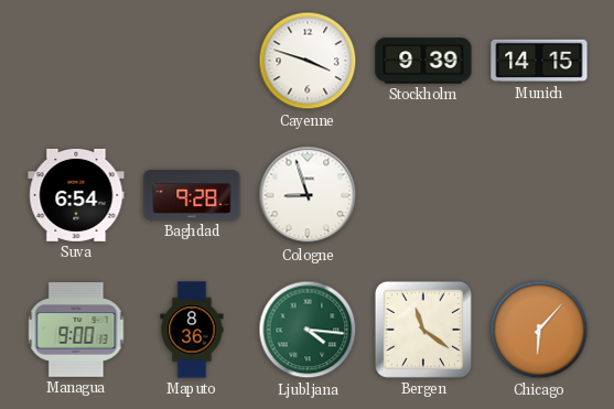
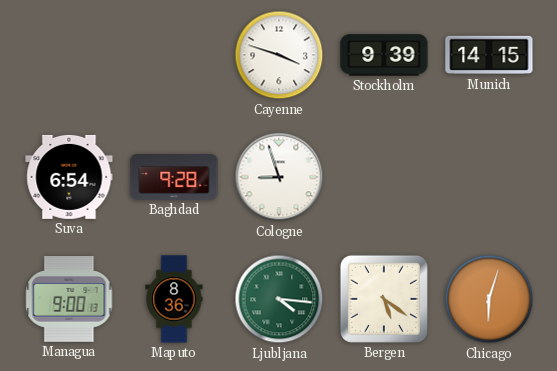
Bergen: 11:21 -> 5:21 (384, 299)
Chicago: 6:07 -> 6:03 (489, 299)
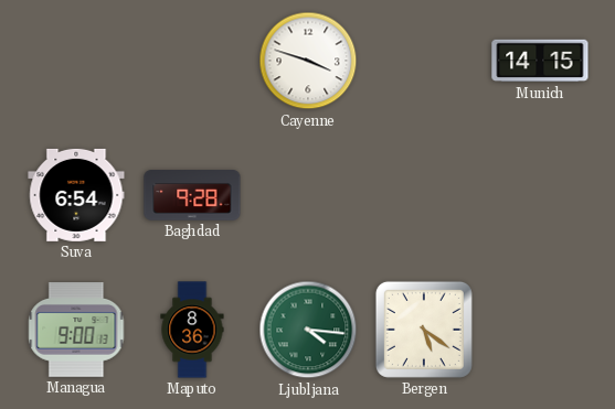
Stockholm: 9:39 -> none (384, 55)
Cologne: 8:57 -> none (279, 177)
Chicago: 6:03 -> none (489, 299)
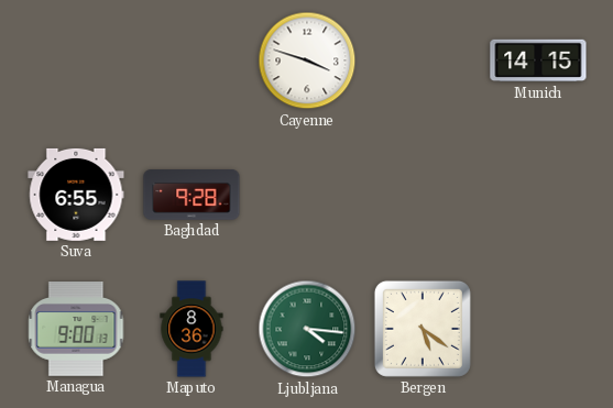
Suva: 6:54 -> 6:55 (76, 195)
